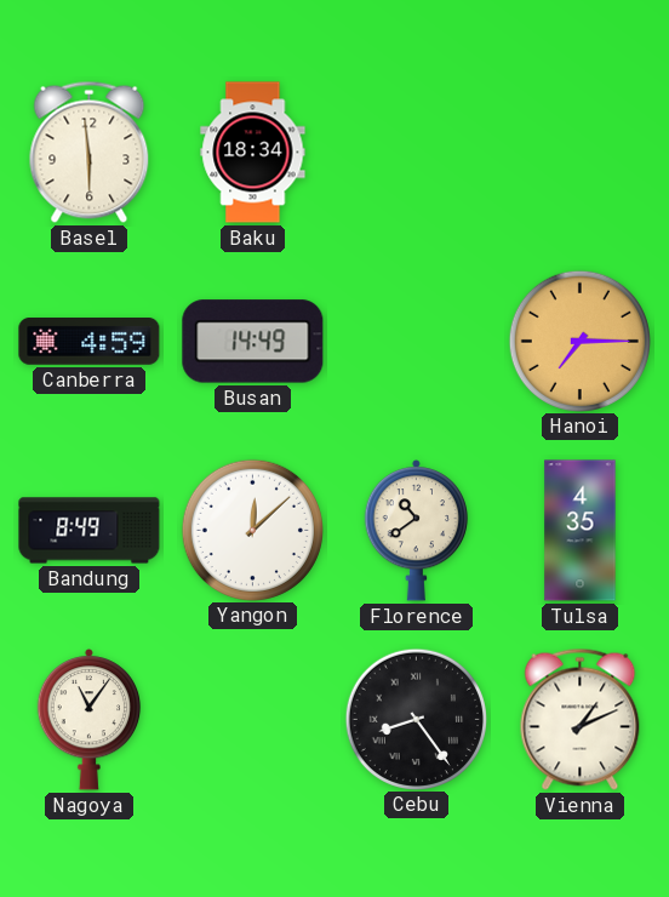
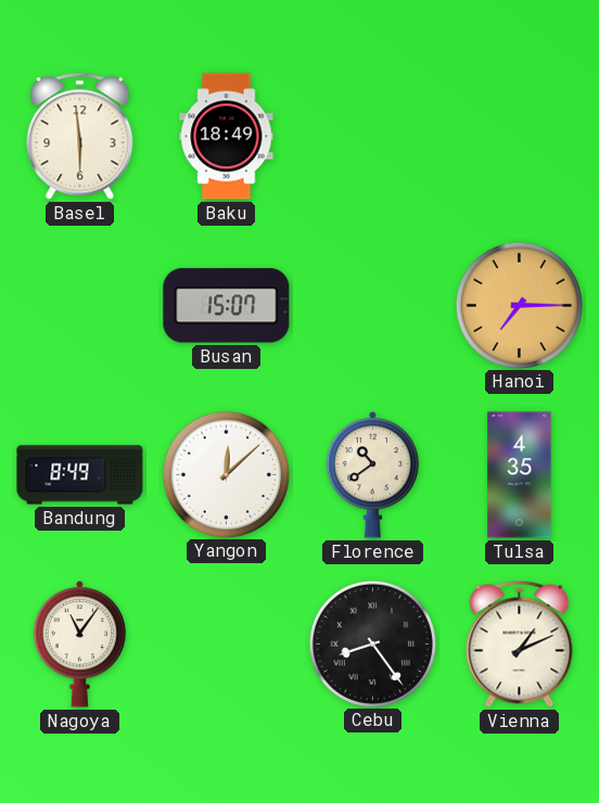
Baku: 18:34 -> 18:49 (227, 137)
Canberra: 4:59 -> none (90, 342)
Busan: 14:49 -> 15:07 (227, 306)
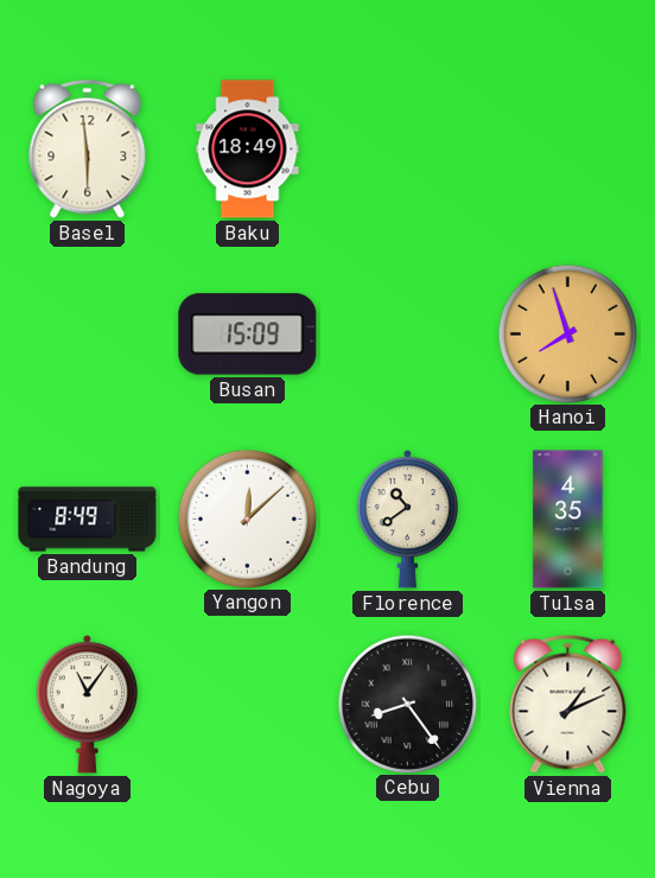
Busan: 15:07 -> 15:09 (248, 335)
Hanoi: 7:15 -> 7:57 (567, 333)
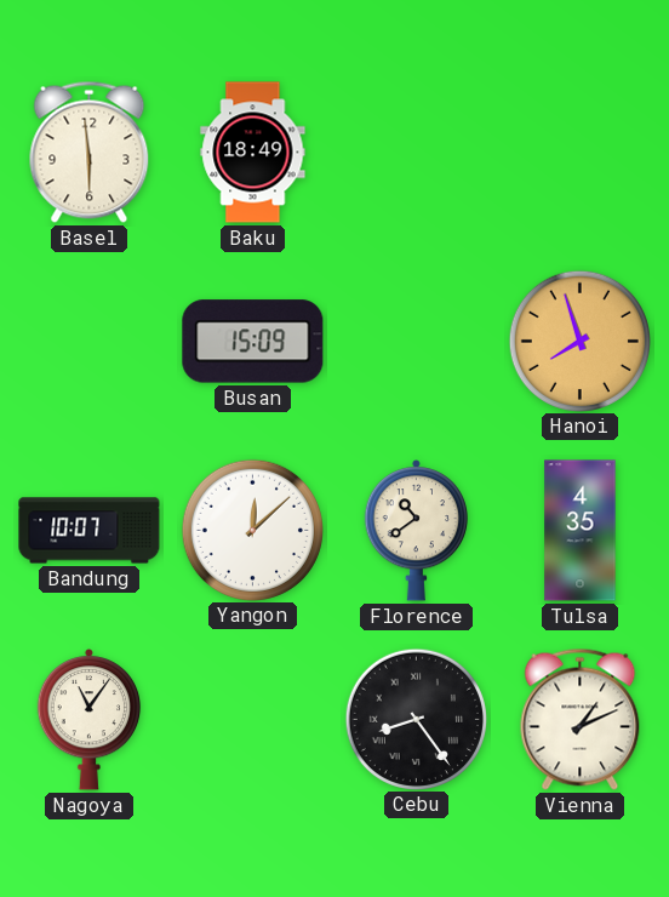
Bandung: 8:49 -> 10:07 (90, 531)
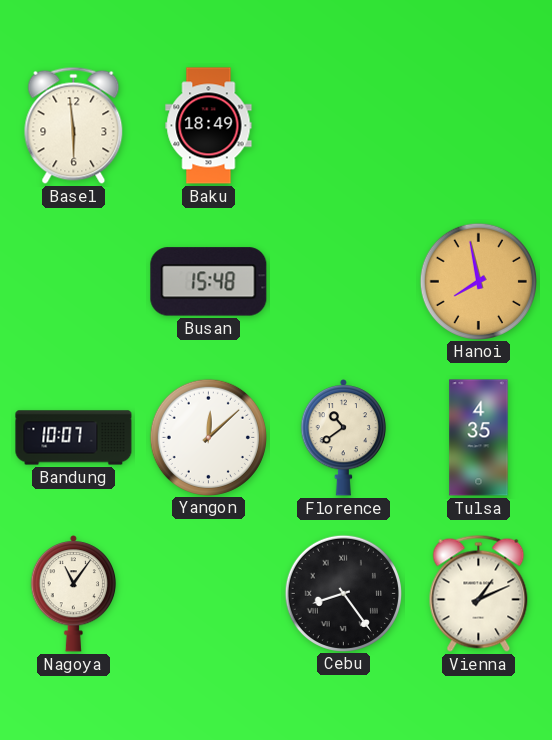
Busan: 15:09 -> 15:48 (209, 282)
Hanoi: 7:57 -> 7:58 (478, 281)
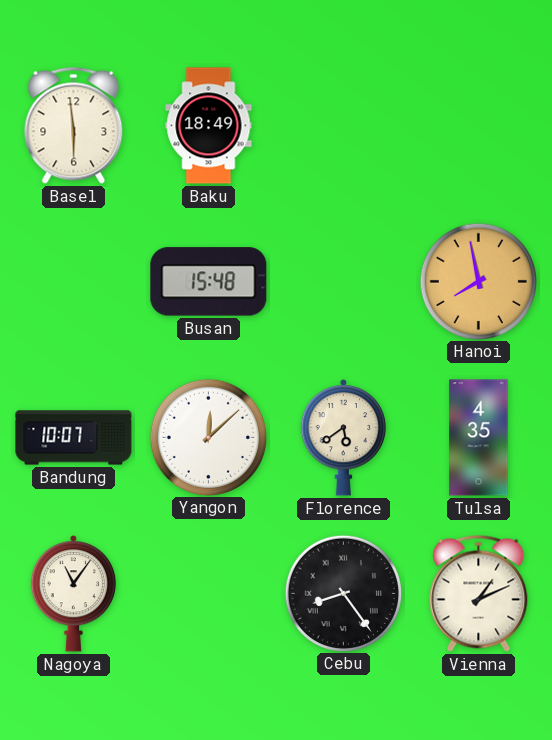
Florence: 10:39 -> 5:39 (344, 438)
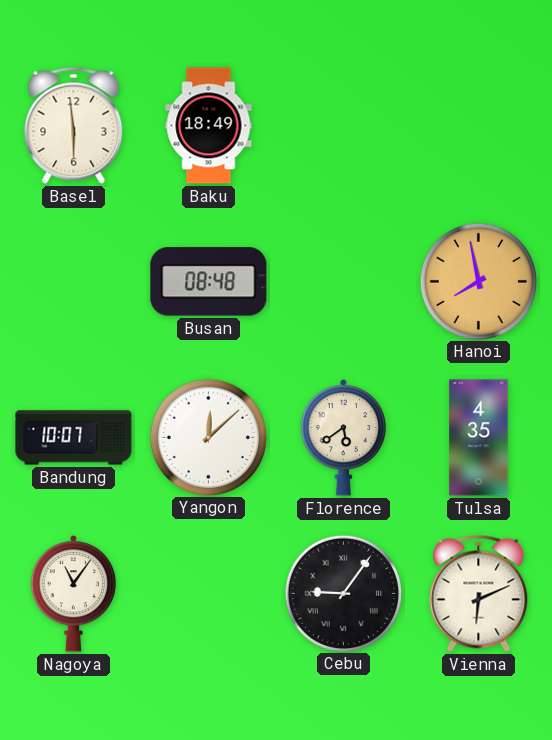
Busan: 15:48 -> 08:48 (209, 282)
Cebu: 8:24 -> 9:06 (343, 593)
Vienna: 1:11 -> 6:11 (479, 593)
